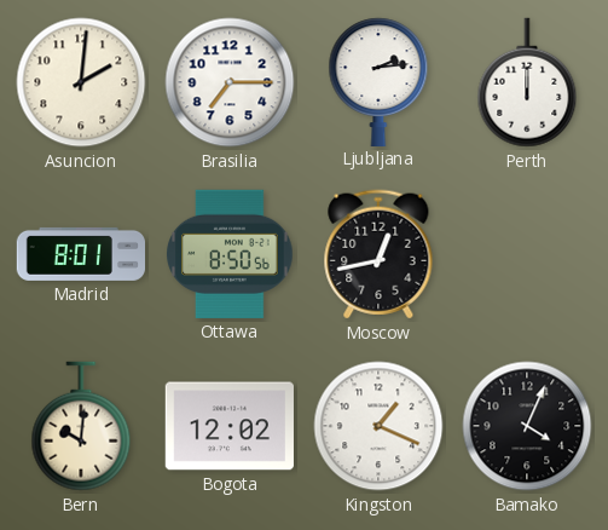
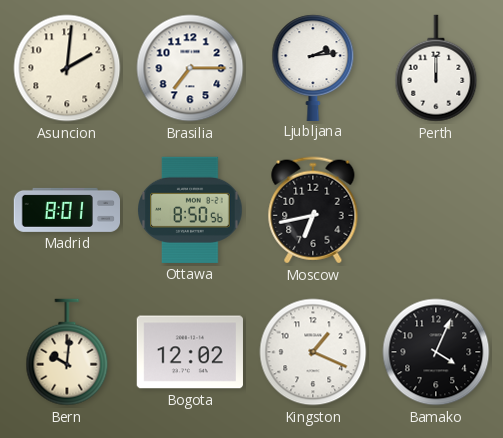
Moscow: 12:43 -> 6:43 (313, 210)
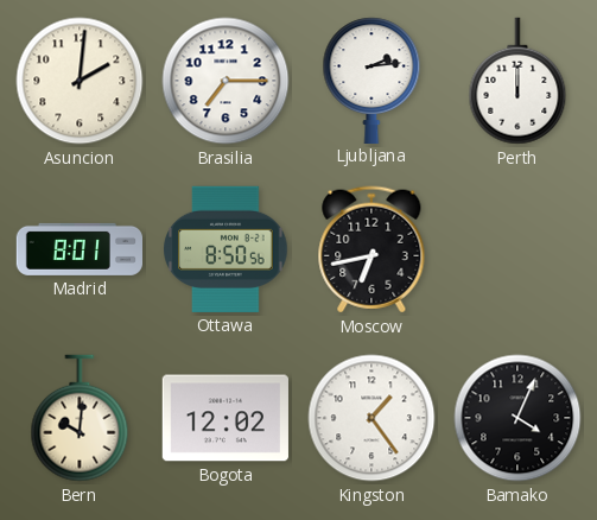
Kingston: 1:19 -> 1:24 (371, 418)
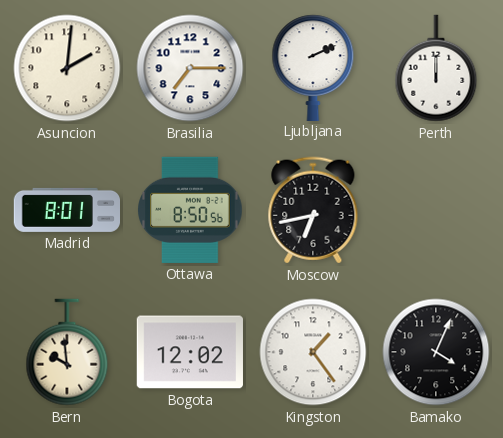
Ljubljana: 2:14 -> 2:11 (313, 67)
Bern: 10:01 -> 9:59 (67, 352)
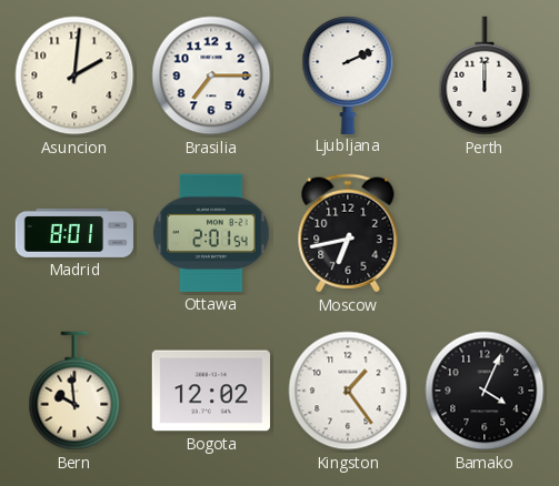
Ottawa: 8:50 -> 2:01 (211, 233)
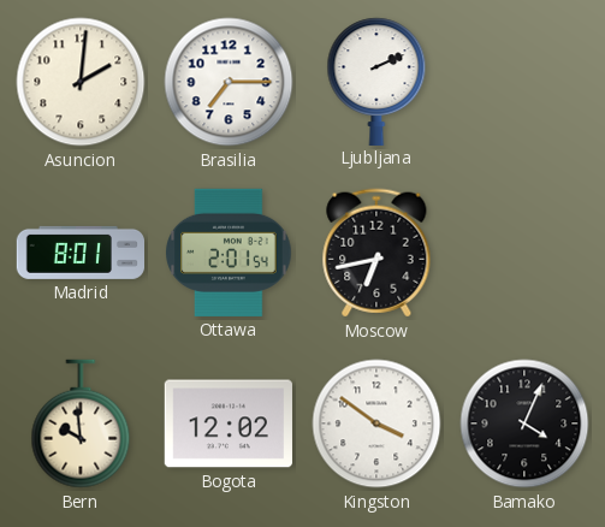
Perth: 12:00 -> none (485, 75)
Kingston: 1:24 -> 3:51 (376, 424)
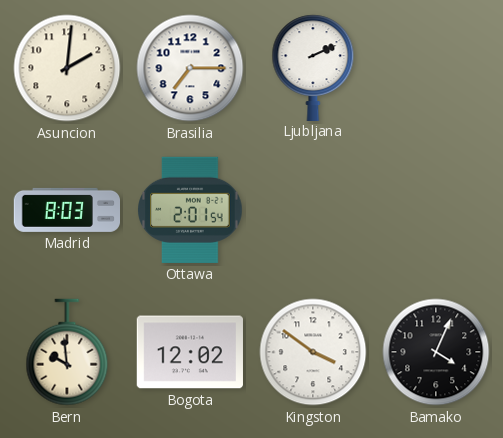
Madrid: 8:01 -> 8:03 (66, 210)
Moscow: 6:43 -> none (376, 253)
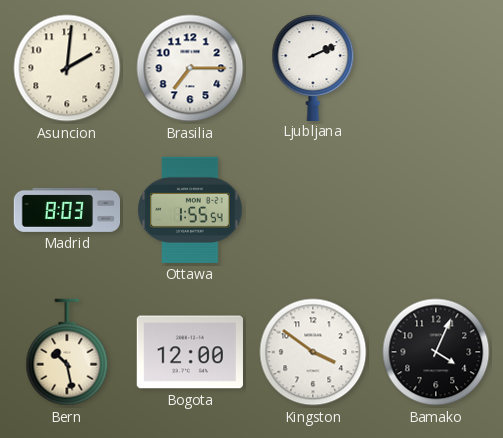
Ottawa: 2:01 -> 1:55 (190, 210)
Bern: 9:59 -> 10:28 (67, 352)
Bogota: 12:02 -> 12:00 (190, 352)
